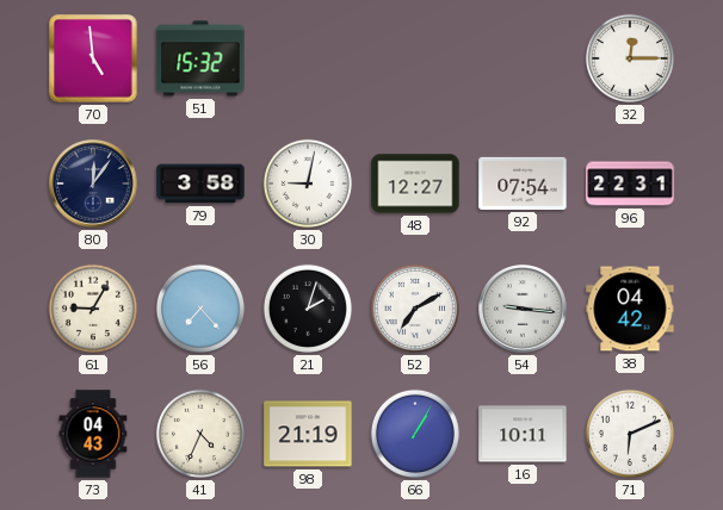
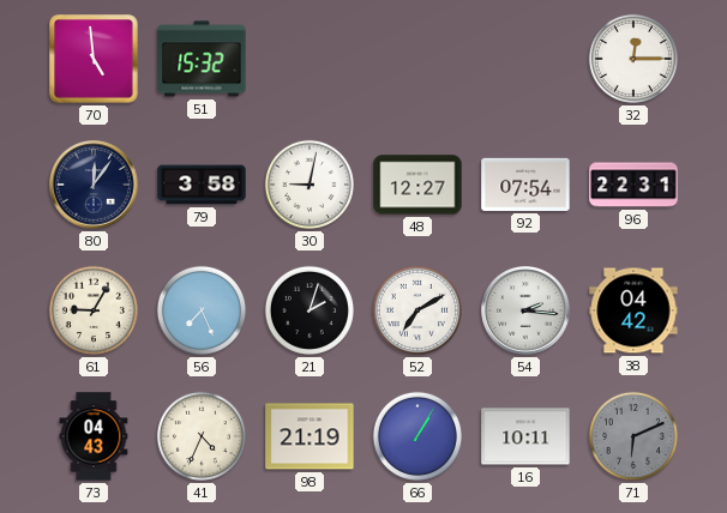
56: 7:23 -> 7:26 (202, 310)
54: 9:16 -> 2:16 (525, 310)
71 dial: white -> grey (633, 436)
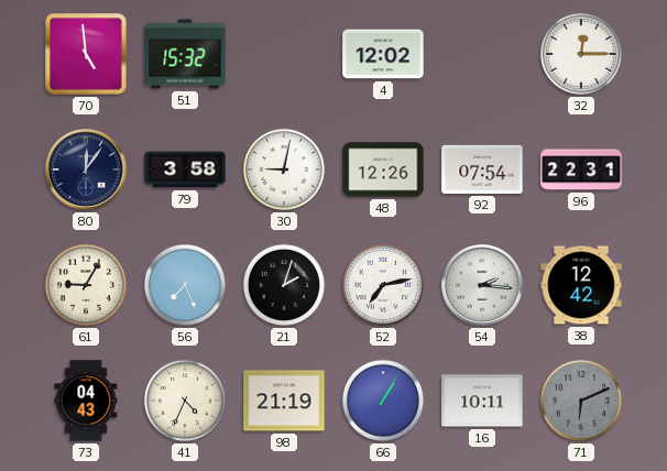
4: none -> 12:02 (383, 54)
48: 12:27 -> 12:26 (383, 169)
52: 7:10 -> 7:13 (383, 285)
38: 04:42 -> 12:42 (581, 285)
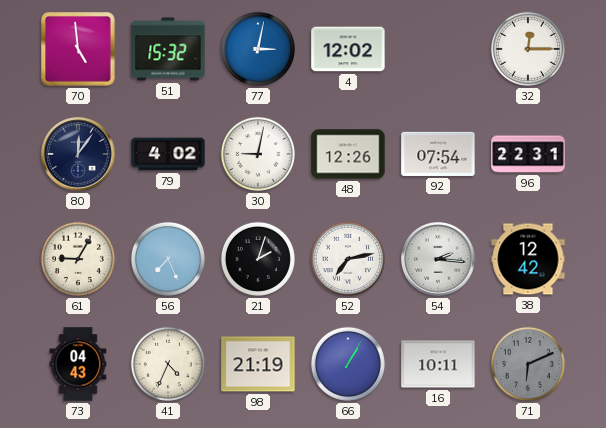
77: none -> 3:02 (258, 49)
79: 3:58 -> 4:02 (168, 154)
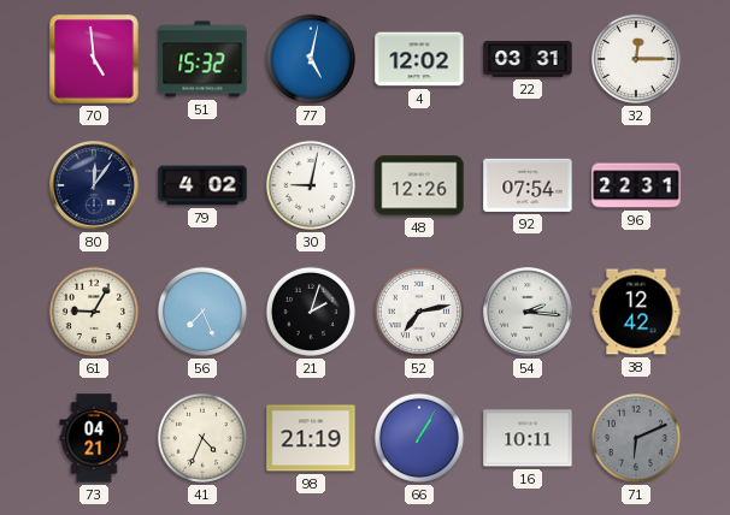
77: 3:02 -> 5:02 (311, 59)
22: none -> 03:31 (528, 60)
73: 04:43 -> 04:21 (94, 438)
